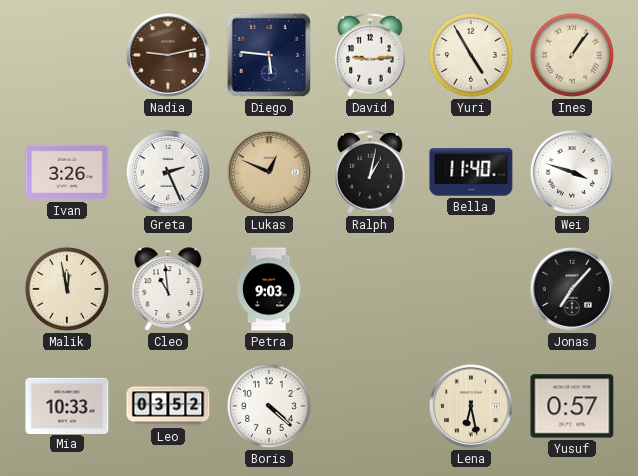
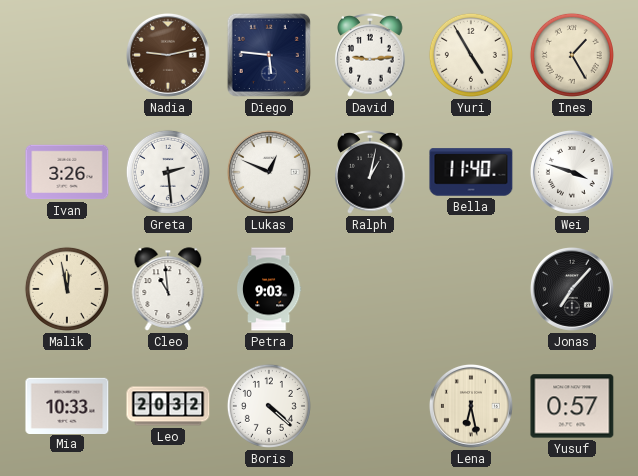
Ines: 1:06 -> 1:25 (572, 55)
Greta: 2:26 -> 2:29 (168, 172)
Lukas dial: champagne -> white (269, 172)
Leo: 03:52 -> 20:32 (168, 406)
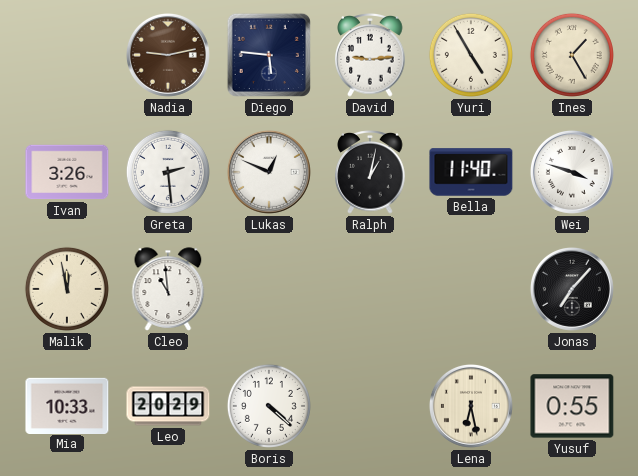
Petra: 9:03 -> none (269, 289)
Leo: 20:32 -> 20:29 (168, 406)
Yusuf: 0:57 -> 0:55 (572, 406)
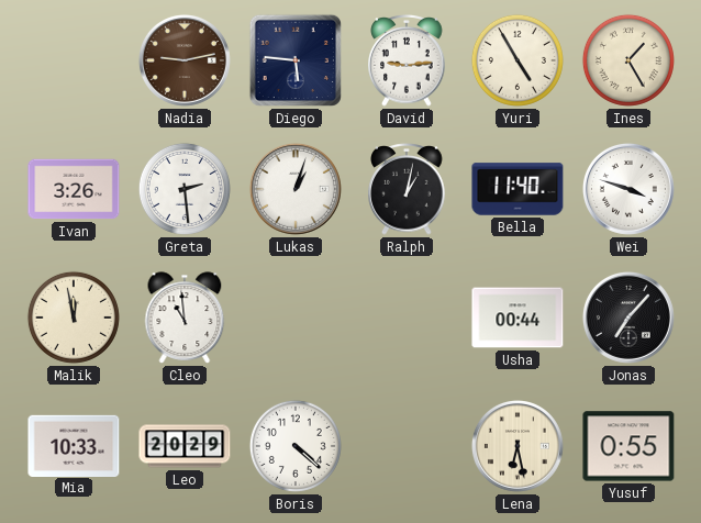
Lukas: 12:49 -> 1:03 (296, 189)
Usha: none -> 00:44 (518, 318)
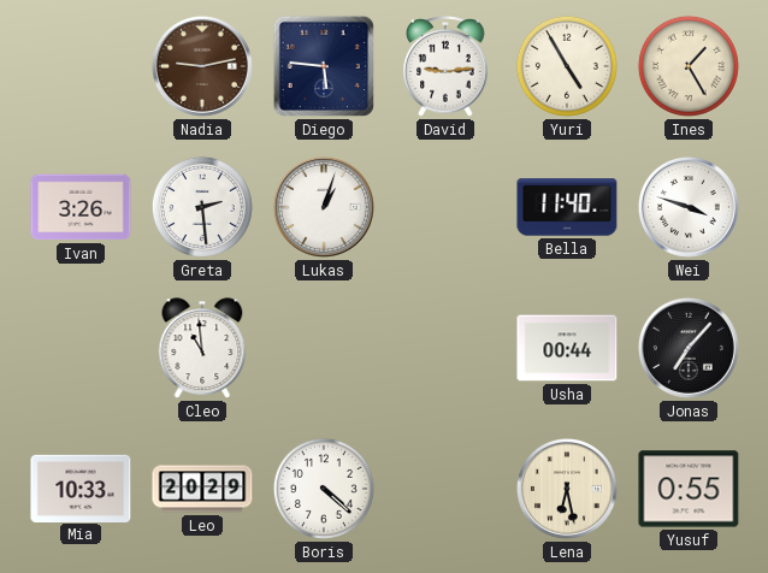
Ralph: 1:02 -> none (407, 190)
Malik: 11:58 -> none (74, 318)
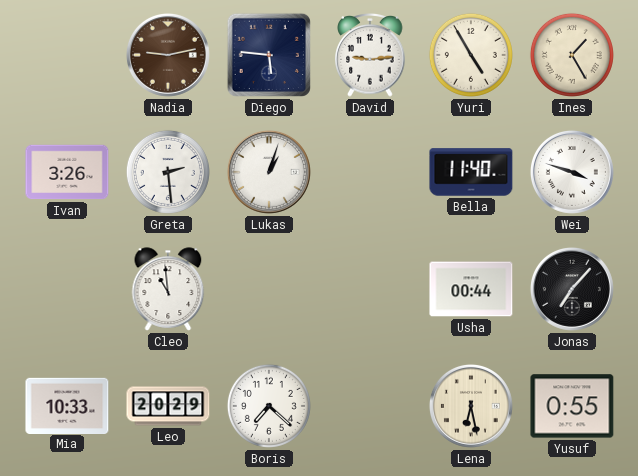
Boris: 4:22 -> 7:22 (269, 406)
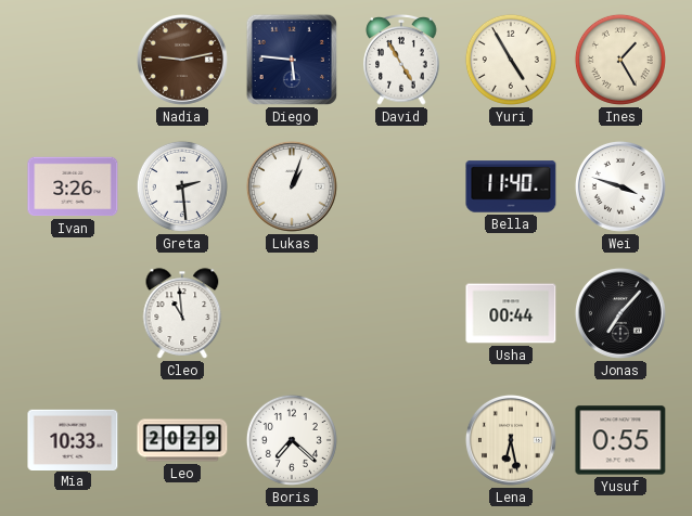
David: 9:14 -> 4:55 (401, 61)
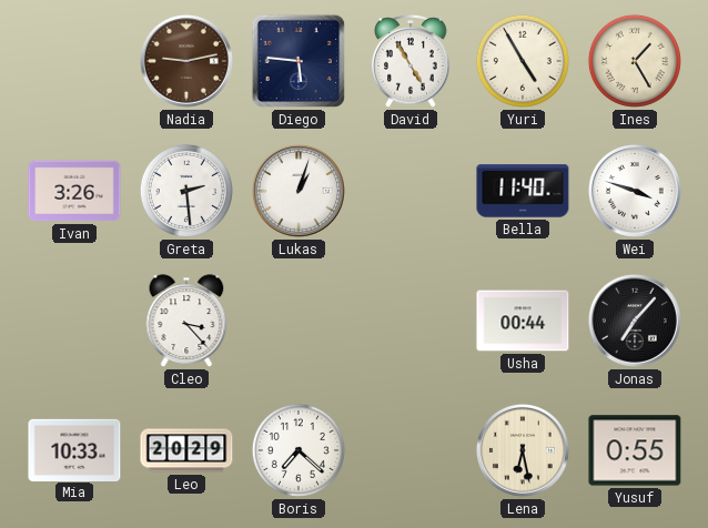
Cleo: 10:59 -> 3:23 (186, 321)
